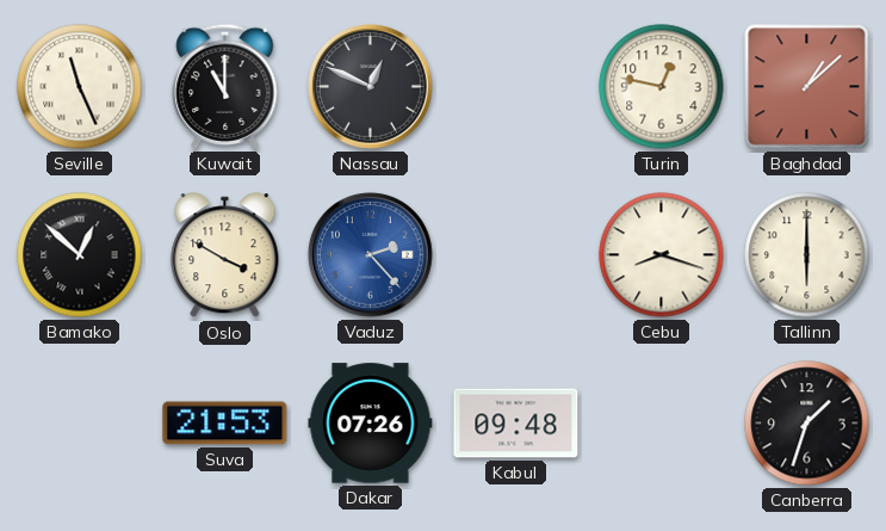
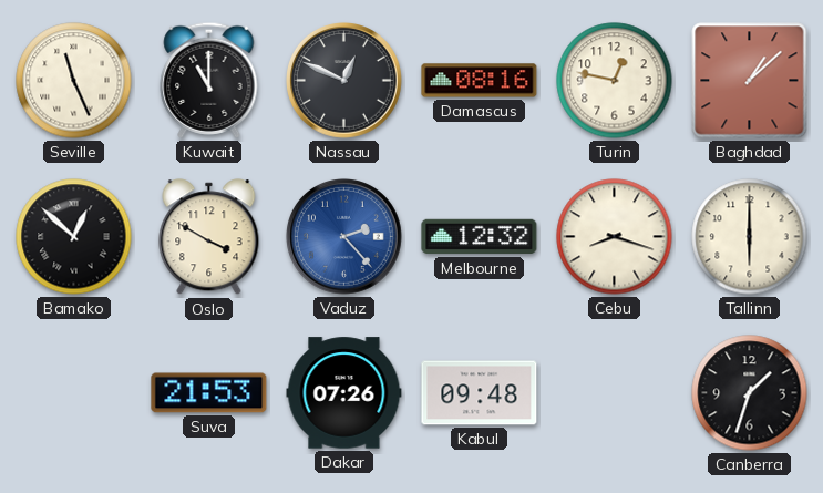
Damascus: none -> 08:16 (480, 81)
Melbourne: none -> 12:32 (480, 237)
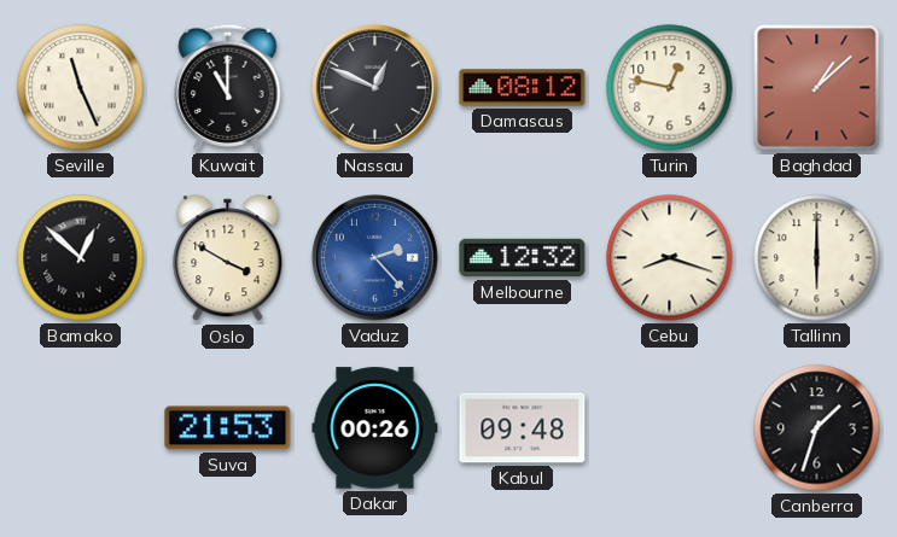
Damascus: 08:16 -> 08:12 (523, 88)
Dakar: 07:26 -> 00:26 (375, 428)
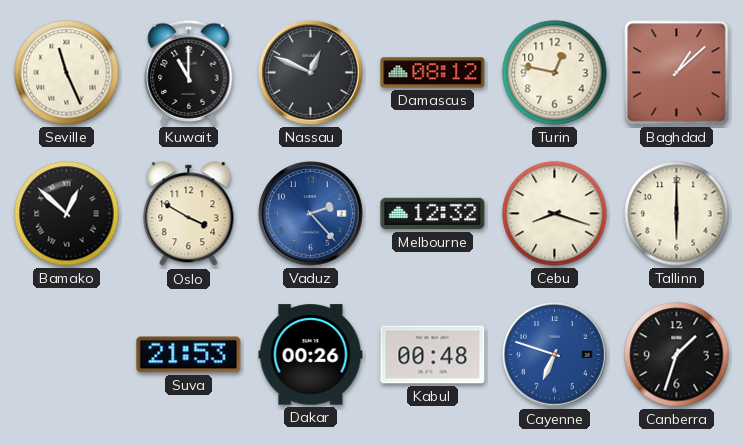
Kabul: 09:48 -> 00:48 (433, 355)
Cayenne: none -> 6:48 (555, 355)
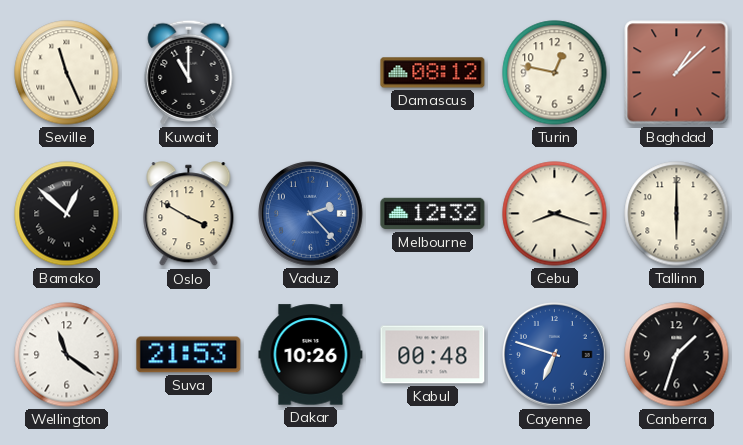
Nassau: 12:49 -> none (311, 73)
Wellington: none -> 11:21 (67, 355)
Dakar: 00:26 -> 10:26 (311, 355)
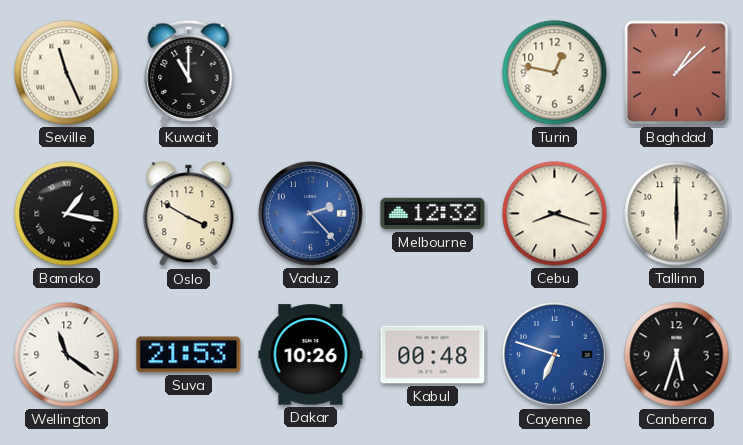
Damascus: 08:12 -> none (433, 73)
Bamako: 12:52 -> 1:17 (67, 214)
Canberra: 1:33 -> 5:33 (677, 355)
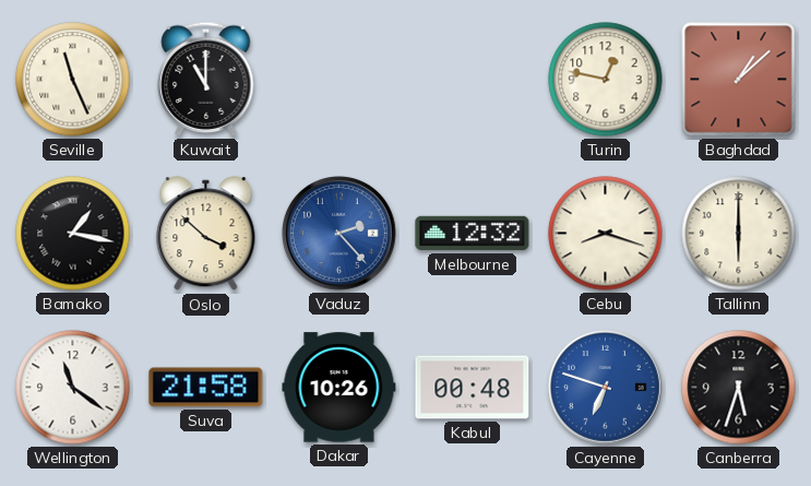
Oslo: 3:50 -> 3:52 (206, 234)
Suva: 21:53 -> 21:58 (206, 388)
